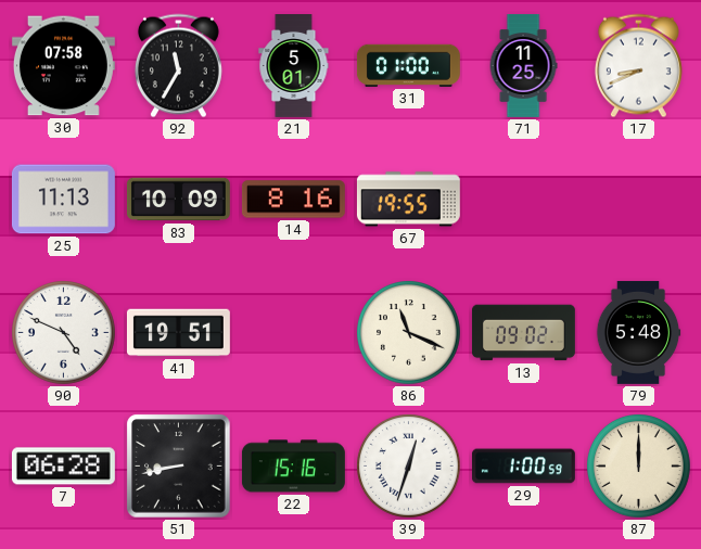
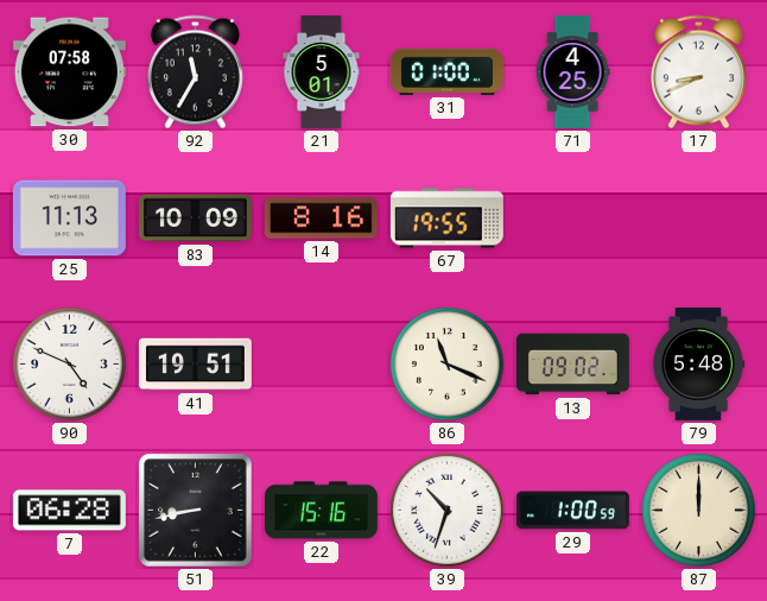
71: 11:25 -> 4:25 (572, 71)
39: 12:33 -> 10:33 (448, 511)
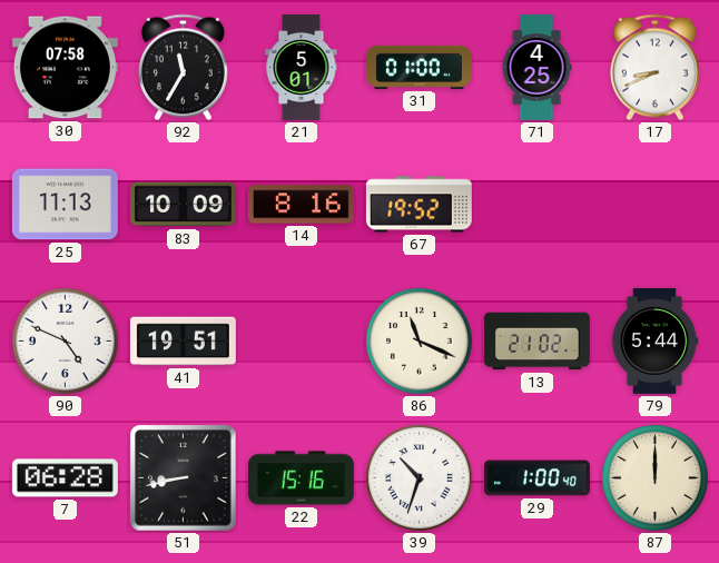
67: 19:55 -> 19:52 (418, 205)
13: 09:02 -> 21:02 (536, 342)
79: 5:48 -> 5:44 (654, 340)
29: 1:00:59 -> 1:00:40 (536, 478)
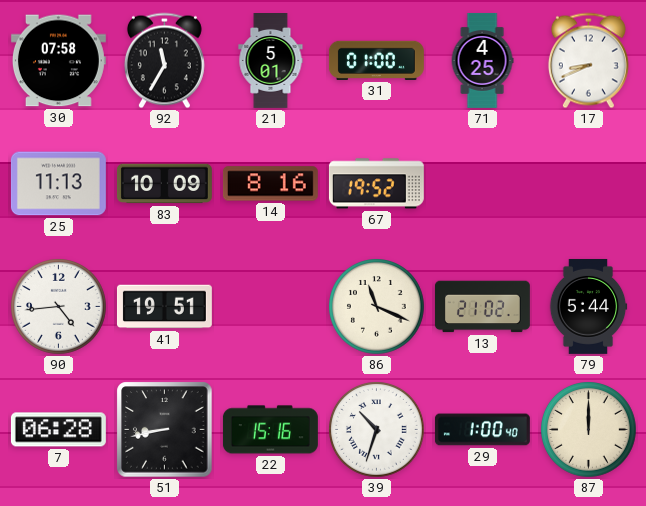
90: 4:49 -> 4:44 (59, 307)
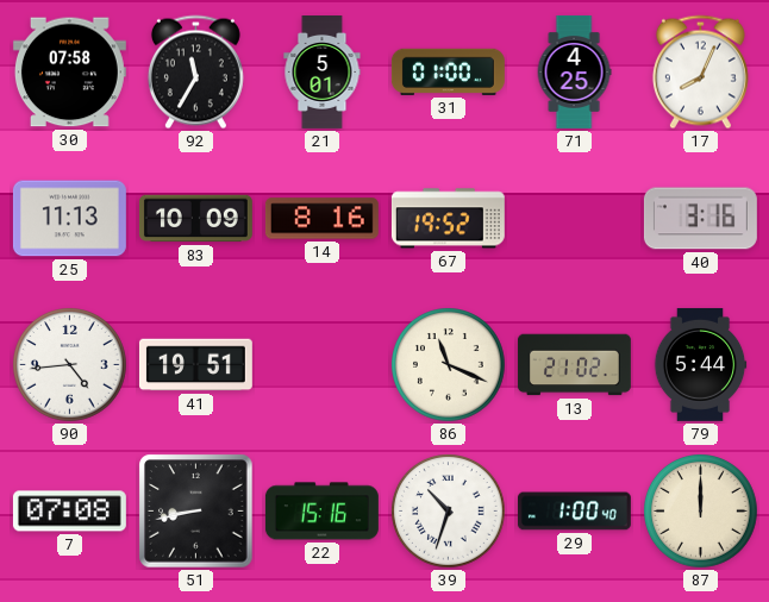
17: 8:41 -> 8:04 (700, 73)
40: none -> 3:16 (700, 219)
7: 06:28 -> 07:08 (69, 512)
